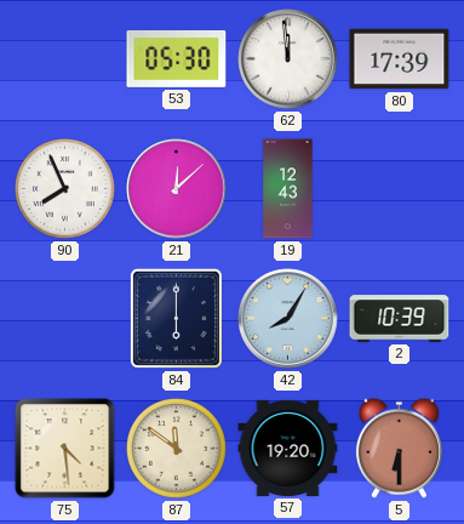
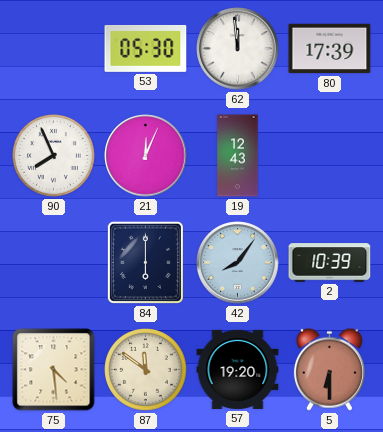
21: 12:08 -> 12:04 (146, 156)
42: 8:05 -> 8:06 (238, 263)
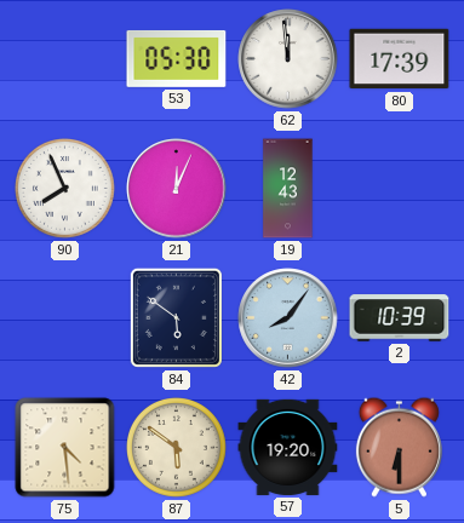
84: 6:00 -> 5:51 (176, 317)
87: 11:51 -> 5:51 (177, 448)
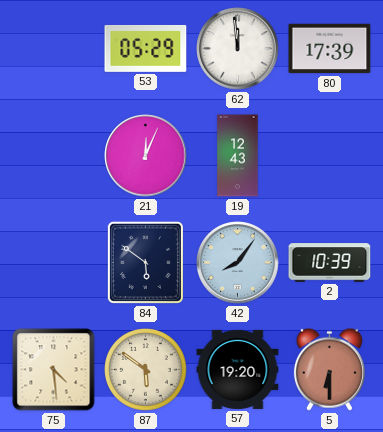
53: 05:30 -> 05:29 (146, 48)
90: 7:56 -> none (65, 189)
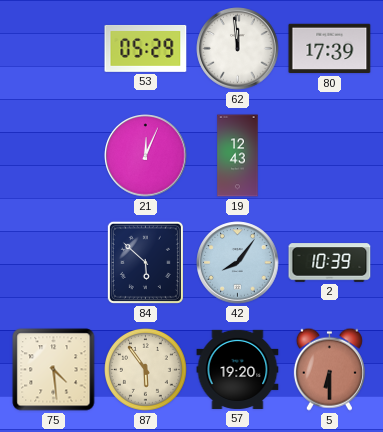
84: 5:51 -> 5:52 (145, 262)
87: 5:51 -> 5:54 (146, 370)
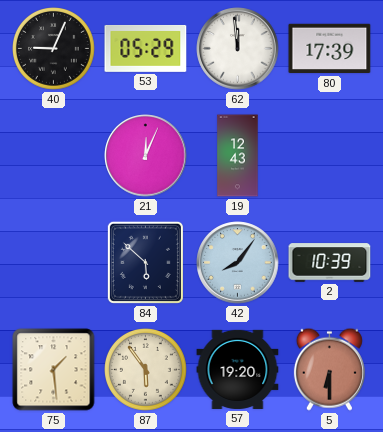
40: none -> 9:04 (54, 49)
75: 4:29 -> 1:29 (54, 370)
